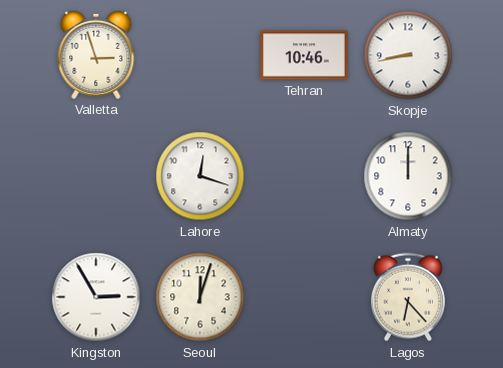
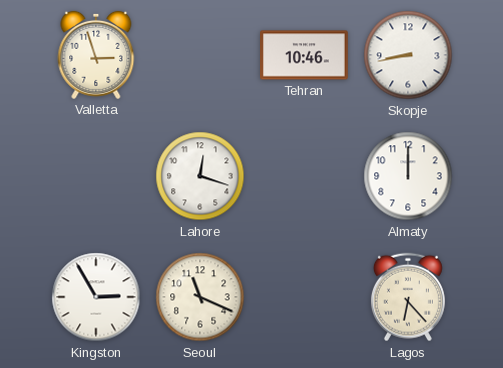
Seoul: 12:03 -> 11:19 (200, 297)
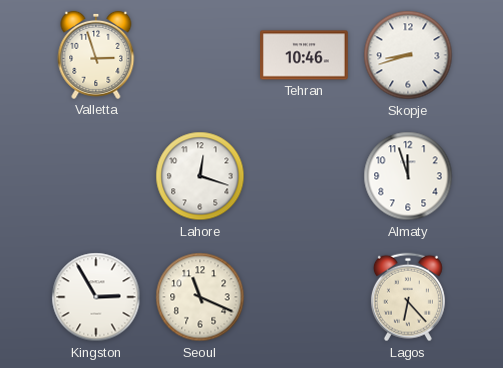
Skopje: 8:43 -> 8:42 (408, 55)
Almaty: 12:00 -> 11:57 (408, 176)
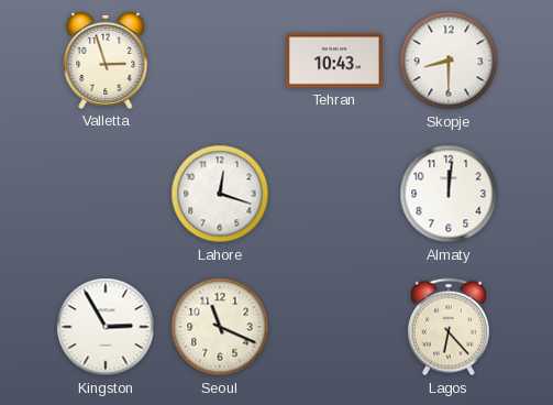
Tehran: 10:46 -> 10:43 (335, 61)
Skopje: 8:42 -> 8:30 (449, 61)
Almaty: 11:57 -> 12:01 (449, 194)
